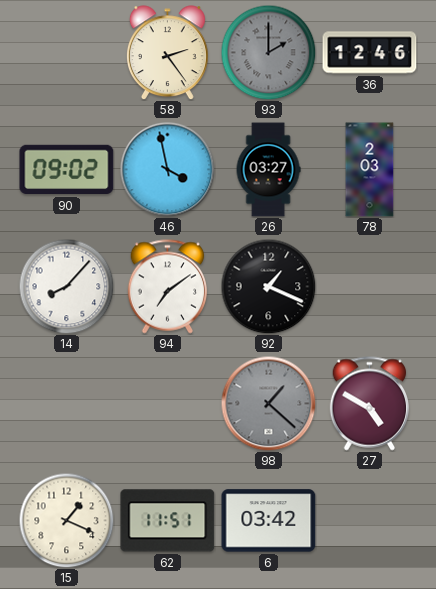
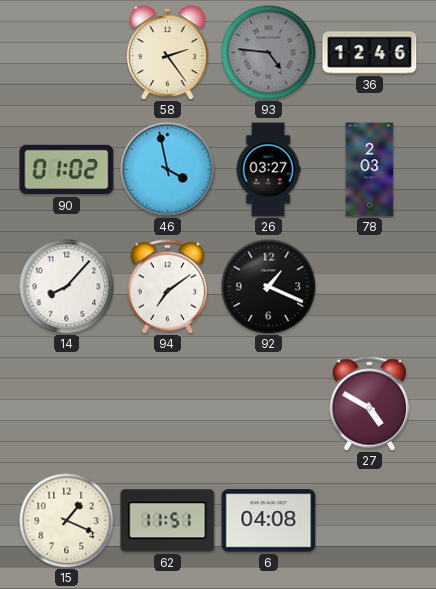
93: 2:00 -> 4:46 (268, 52)
90: 09:02 -> 01:02 (67, 170)
98: 1:22 -> none (268, 403)
6: 03:42 -> 04:08 (269, 521)
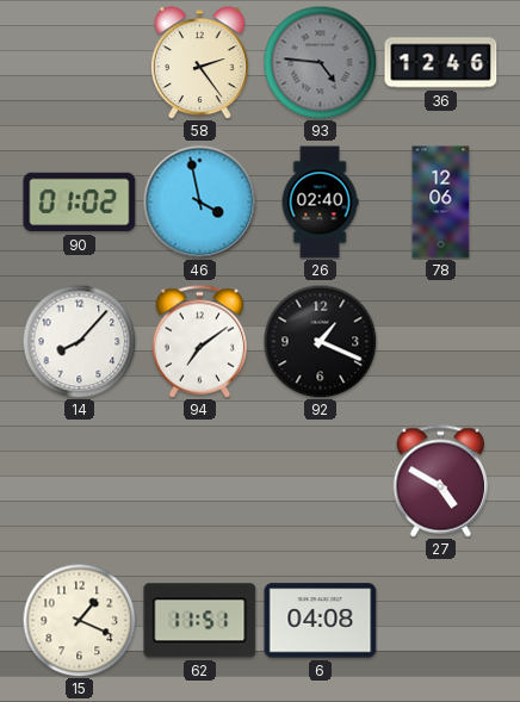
26: 03:27 -> 02:40 (320, 203)
78: 2:03 -> 12:06 (441, 203)
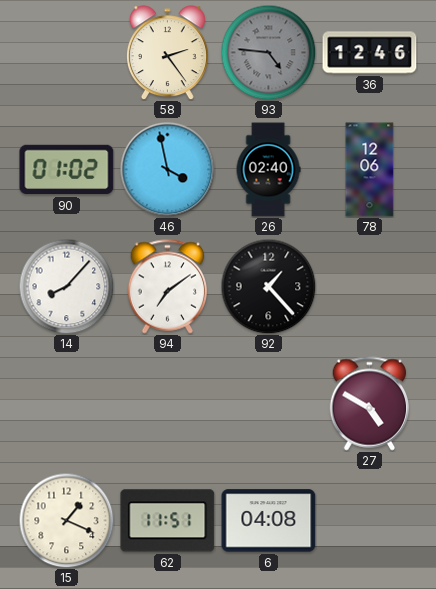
92: 1:19 -> 1:23 (268, 286)
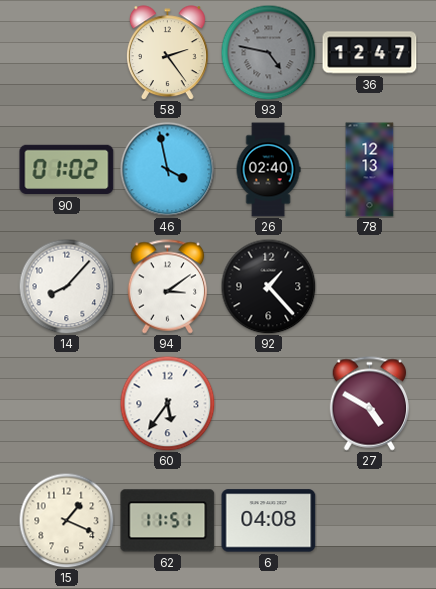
93: 4:46 -> 4:47 (268, 52)
36: 12:46 -> 12:47 (370, 53)
78: 12:06 -> 12:13 (370, 170)
94: 7:09 -> 3:09 (168, 287)
60: none -> 5:36 (167, 403)
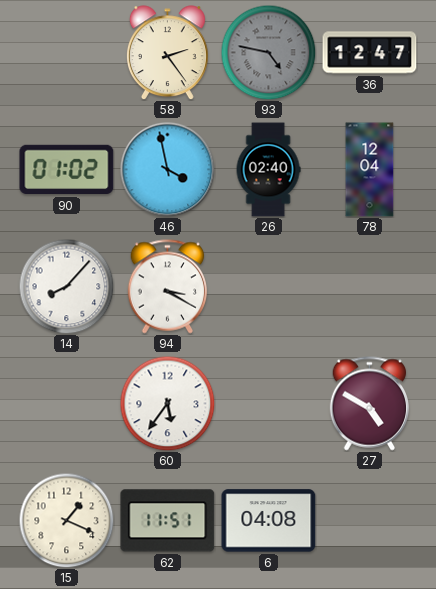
78: 12:13 -> 12:04 (370, 170)
94: 3:09 -> 3:20 (168, 287)
92: 1:23 -> none (268, 286)
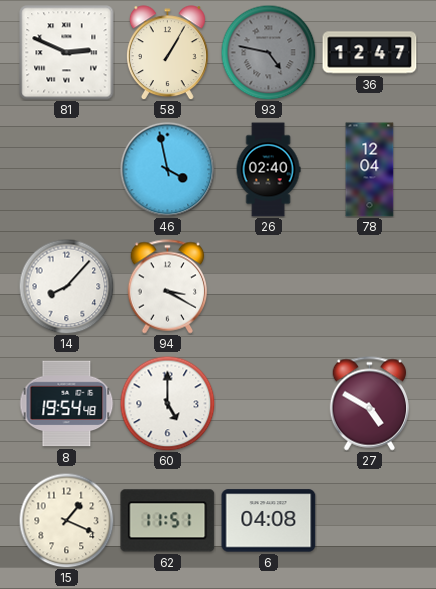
81: none -> 2:49 (67, 53)
58: 2:24 -> 1:05 (167, 53)
90: 01:02 -> none (67, 170)
8: none -> 19:54 (66, 404)
60: 5:36 -> 5:00 (167, 403)
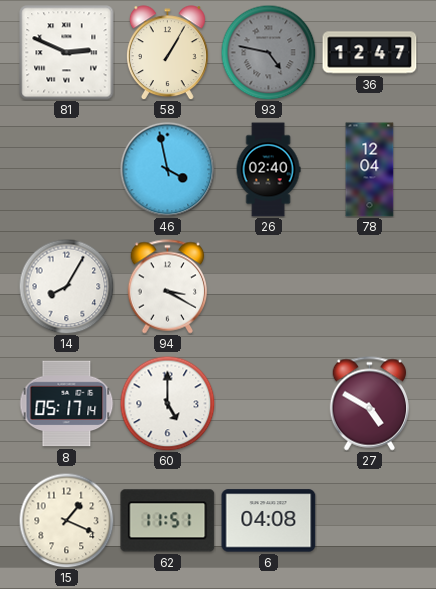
14: 8:07 -> 8:05 (66, 286)
8: 19:54 -> 05:17 (66, 404)
